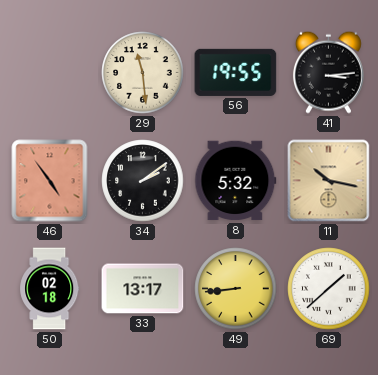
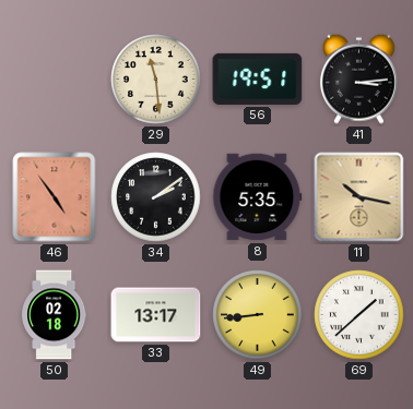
56: 19:55 -> 19:51 (258, 79)
8: 5:32 -> 5:35 (258, 197)
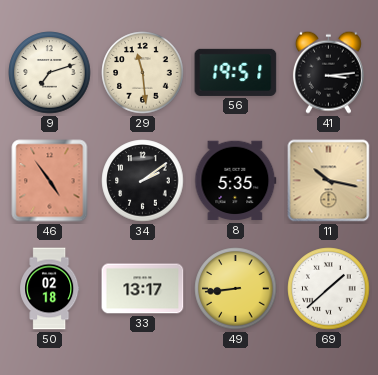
9: none -> 7:12 (50, 73)
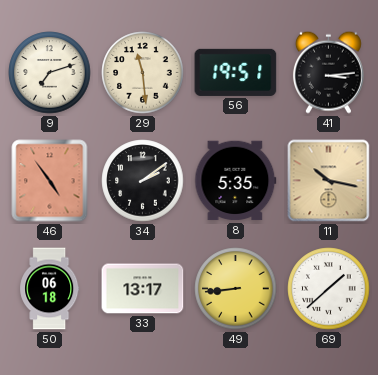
50: 02:18 -> 06:18 (50, 289)
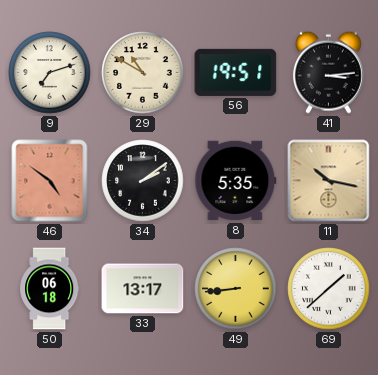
29: 11:29 -> 10:50 (143, 73)
46: 4:54 -> 4:51 (50, 181)
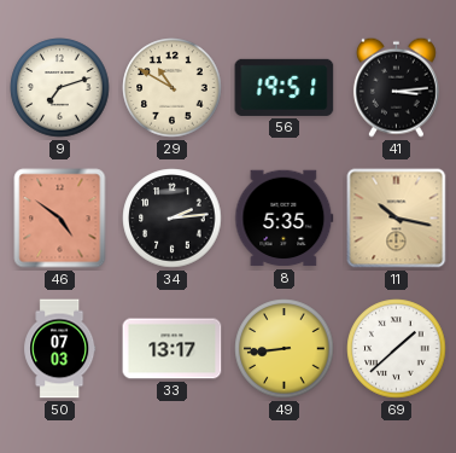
34: 2:09 -> 2:14 (173, 219)
50: 06:18 -> 07:03 (60, 349)
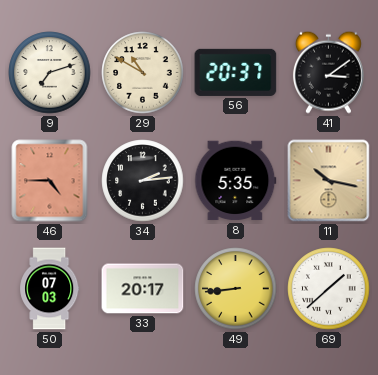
56: 19:51 -> 20:37 (236, 72)
41: 3:14 -> 3:09 (328, 72)
46: 4:51 -> 4:45 (50, 181)
33: 13:17 -> 20:17 (143, 289)
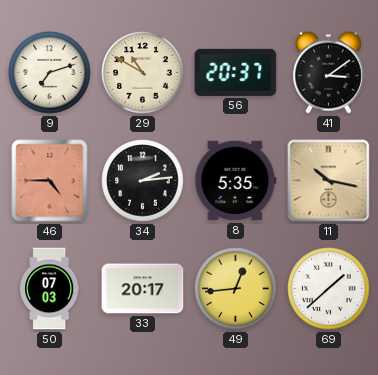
49: 8:44 -> 12:44 (236, 289)
